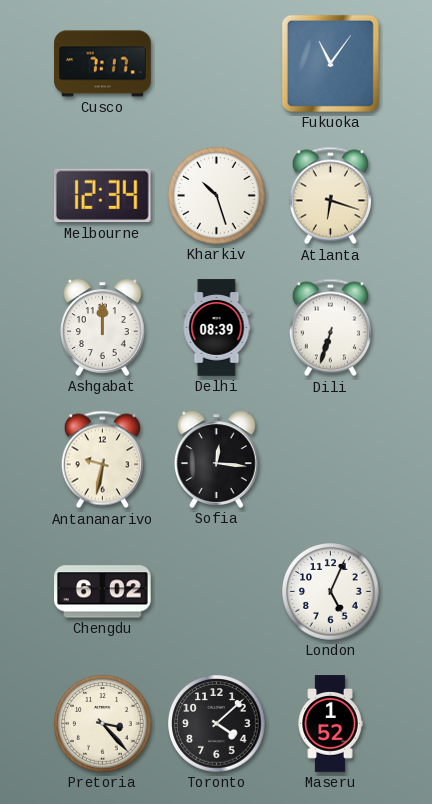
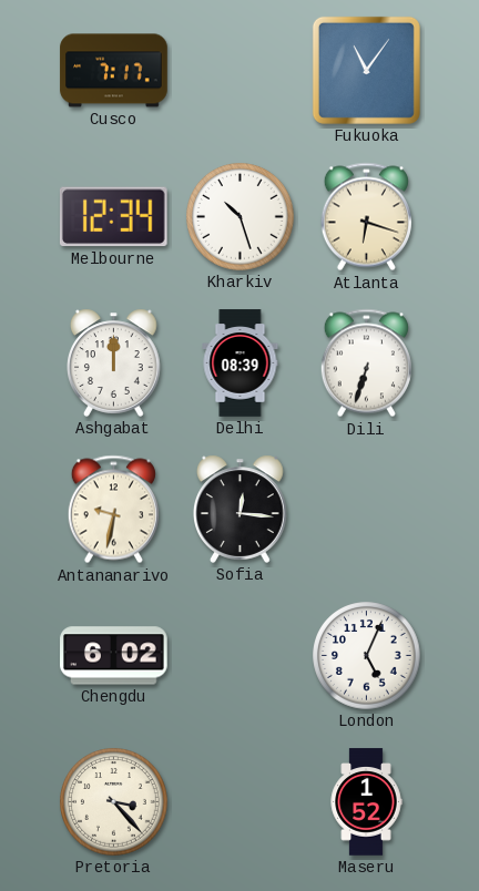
Toronto: 4:08 -> none (217, 724)
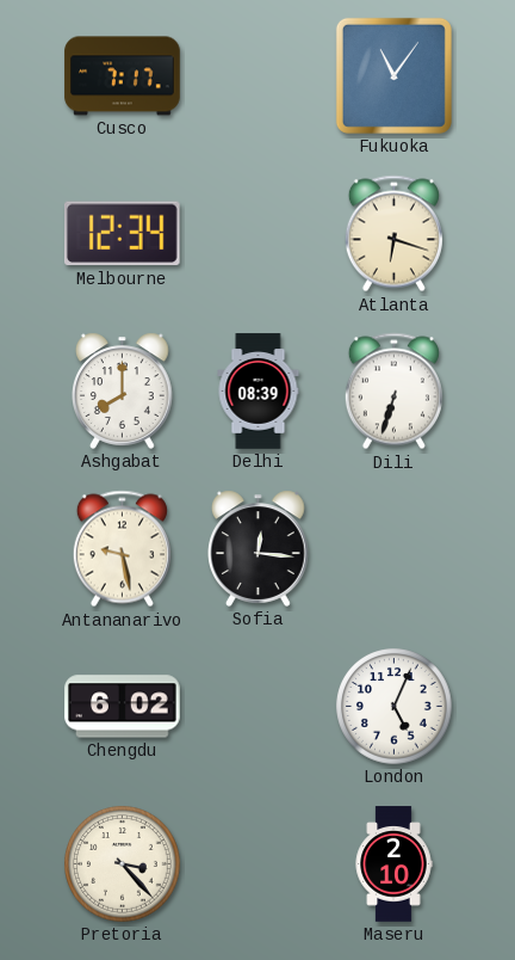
Kharkiv: 10:27 -> none (241, 217)
Ashgabat: 12:00 -> 8:00 (123, 390)
Antananarivo: 9:32 -> 9:28 (122, 549)
Maseru: 1:52 -> 2:10 (393, 864)
